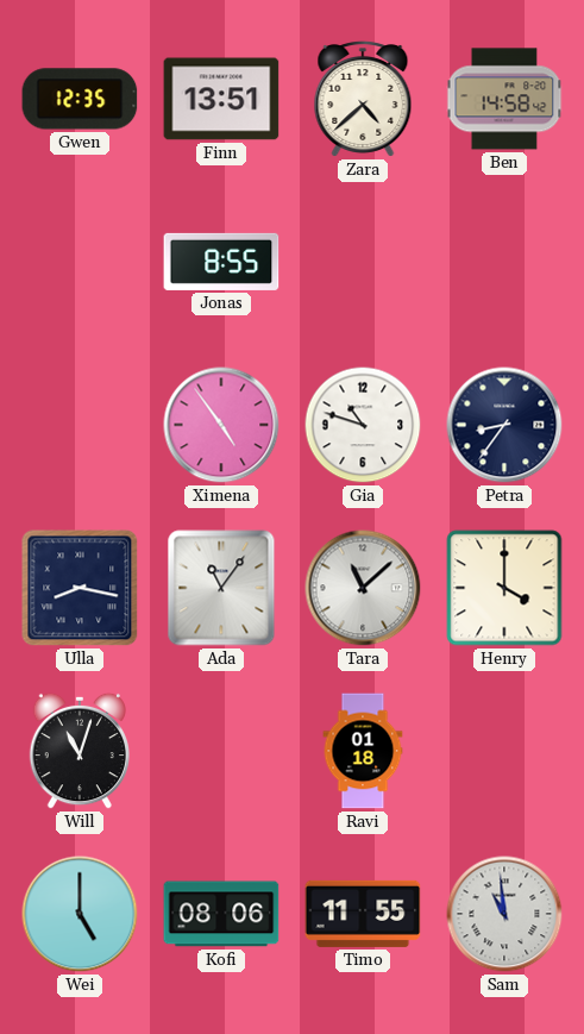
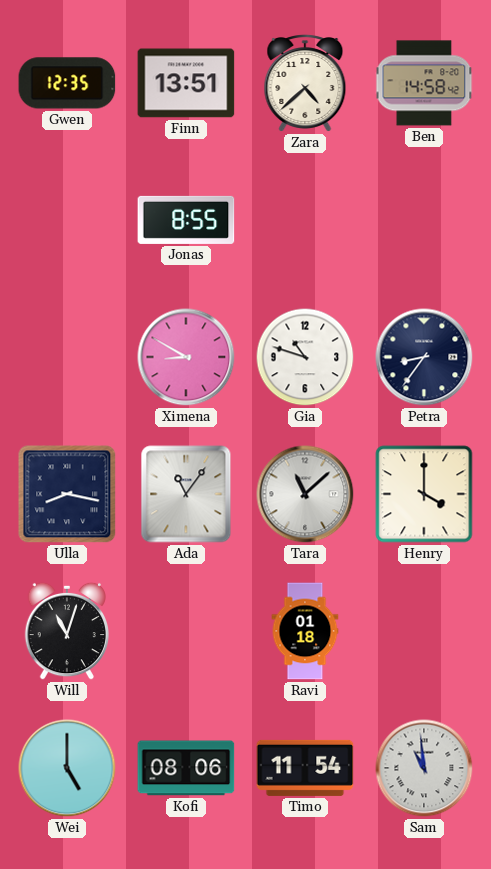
Ximena: 4:54 -> 8:50 (186, 357)
Timo: 11:55 -> 11:54 (305, 768)
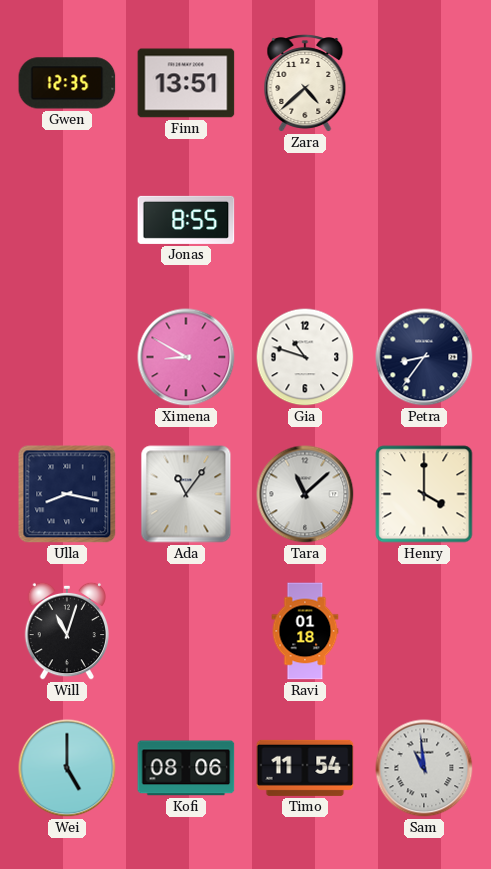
Ben: 14:58 -> none (424, 83)
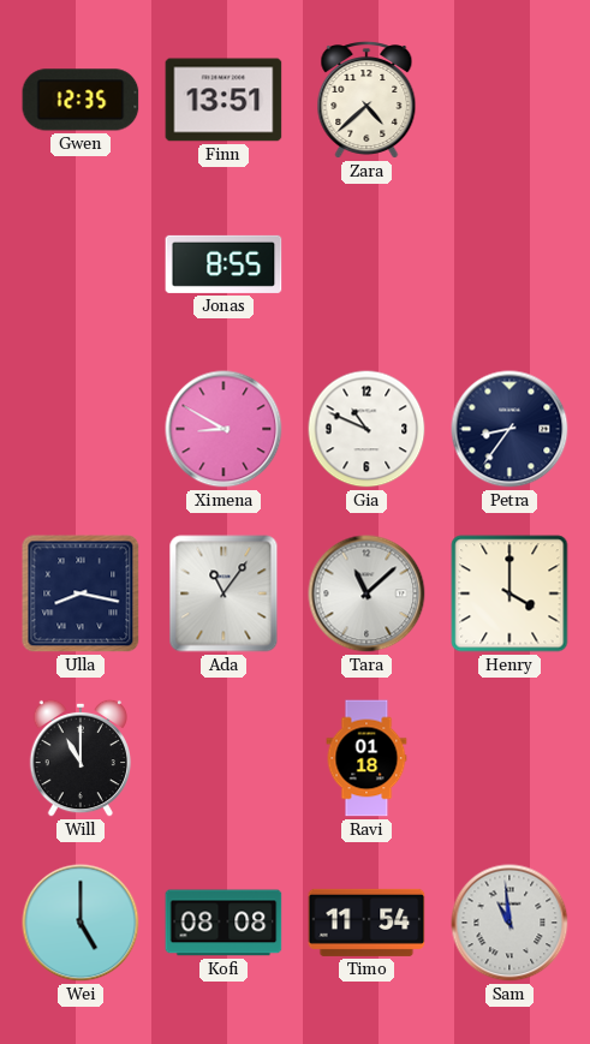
Gia: 10:48 -> 10:49 (366, 429)
Will: 11:03 -> 11:00 (81, 758)
Kofi: 08:06 -> 08:08 (224, 923)
